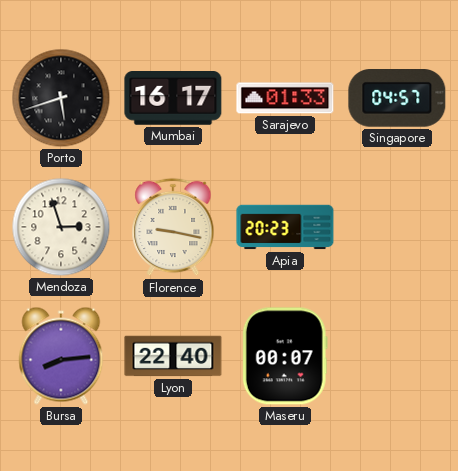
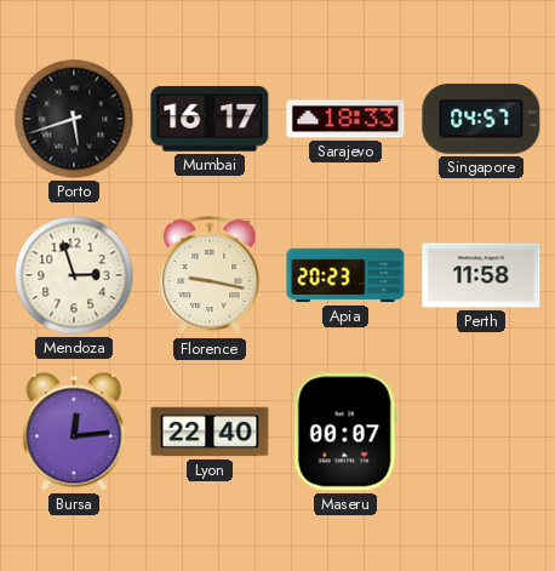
Sarajevo: 01:33 -> 18:33 (345, 119)
Perth: none -> 11:58 (481, 275)
Bursa: 8:14 -> 12:14 (74, 432)
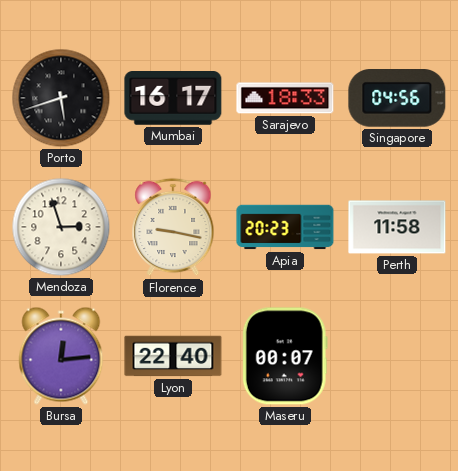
Singapore: 04:57 -> 04:56 (397, 99)
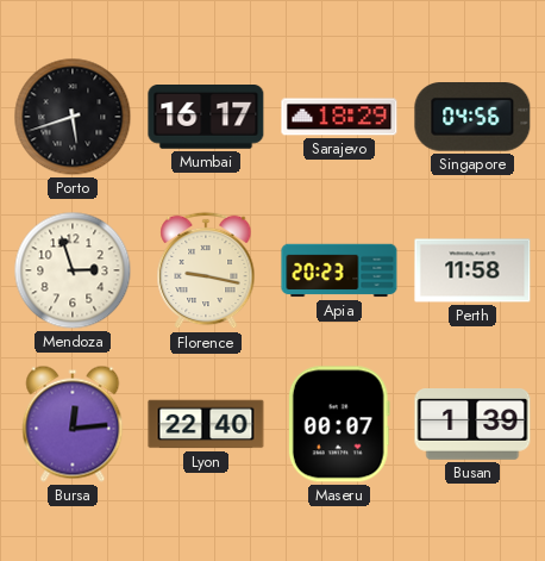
Sarajevo: 18:33 -> 18:29 (339, 117)
Busan: none -> 1:39 (472, 424)
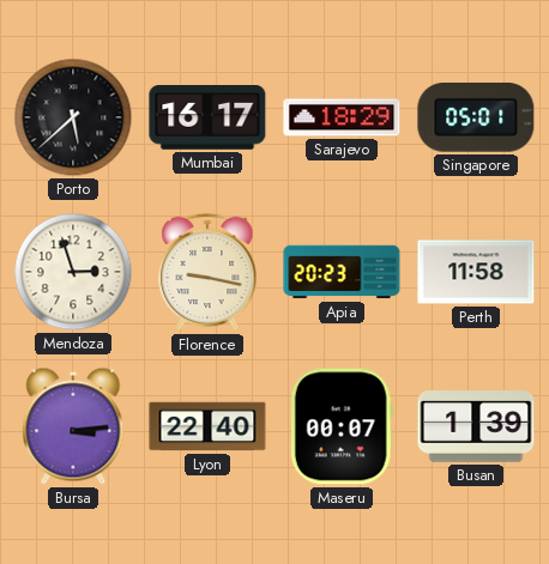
Porto: 5:42 -> 5:38 (73, 117)
Singapore: 04:56 -> 05:01 (476, 119)
Bursa: 12:14 -> 3:14 (73, 426)
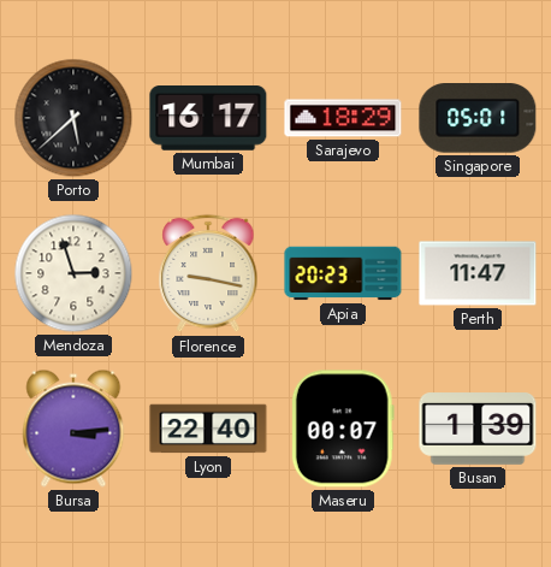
Perth: 11:58 -> 11:47 (478, 273)
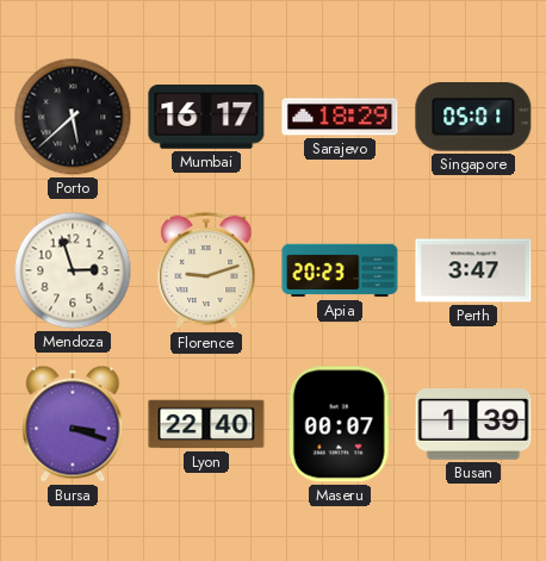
Florence: 9:17 -> 9:12 (206, 270)
Perth: 11:47 -> 3:47 (473, 270)
Bursa: 3:14 -> 3:18 (73, 424)
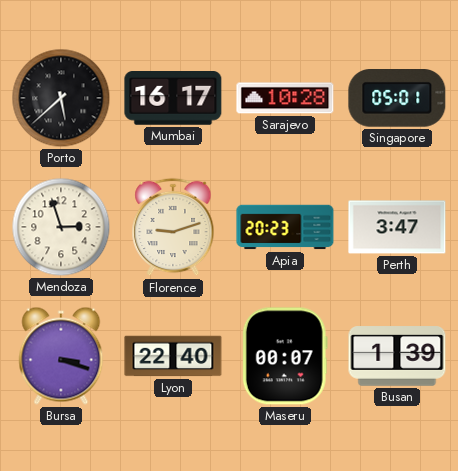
Sarajevo: 18:29 -> 10:28 (285, 98)
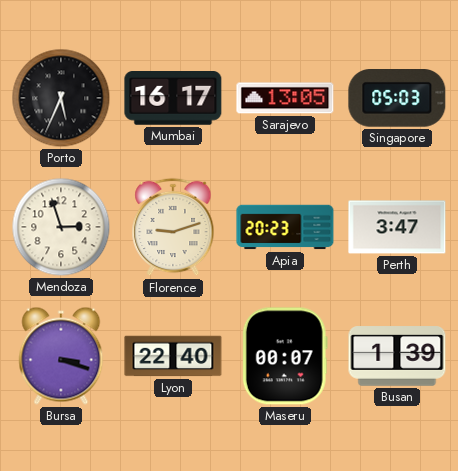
Porto: 5:38 -> 5:34 (61, 98)
Sarajevo: 10:28 -> 13:05 (285, 98)
Singapore: 05:01 -> 05:03 (397, 99)
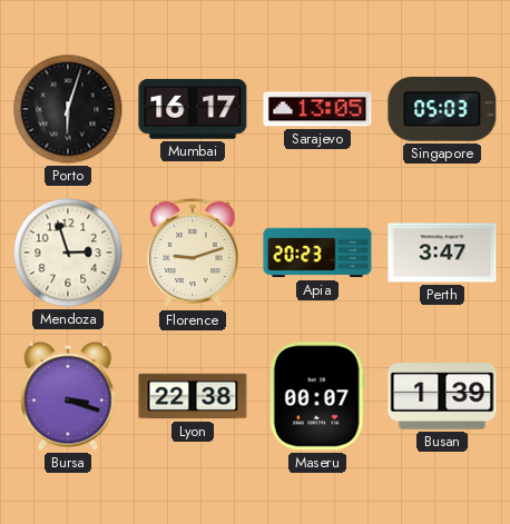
Porto: 5:34 -> 6:03 (68, 109)
Lyon: 22:40 -> 22:38 (193, 396)
